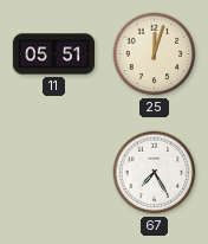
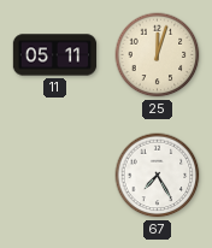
11: 05:51 -> 05:11 (55, 55)
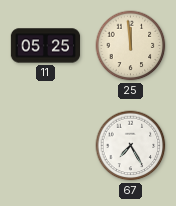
11: 05:11 -> 05:25 (46, 46)
25: 12:03 -> 11:59 (131, 46)
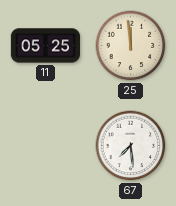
67: 7:25 -> 7:29 (131, 146)
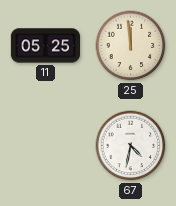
67: 7:29 -> 4:32 (131, 146)
